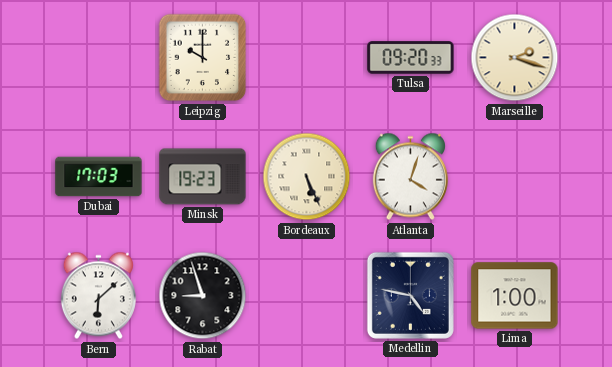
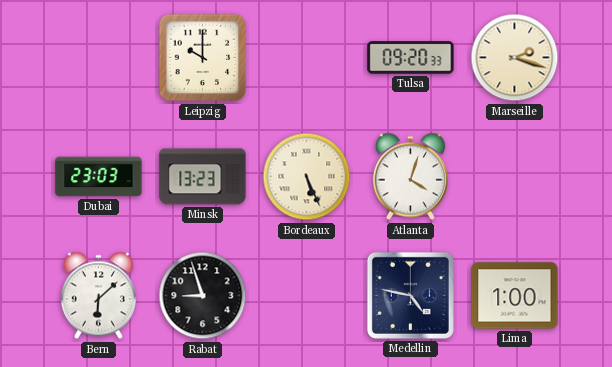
Dubai: 17:03 -> 23:03 (99, 177)
Minsk: 19:23 -> 13:23 (203, 177)
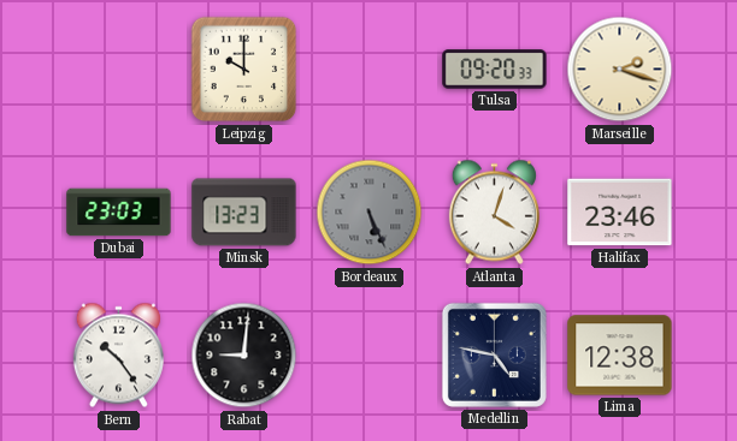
Bordeaux dial: cream -> grey (370, 213)
Halifax: none -> 23:46 (620, 213)
Bern: 6:08 -> 10:24 (118, 356)
Rabat: 8:57 -> 9:01 (244, 356)
Lima: 1:00 -> 12:38 (620, 356)
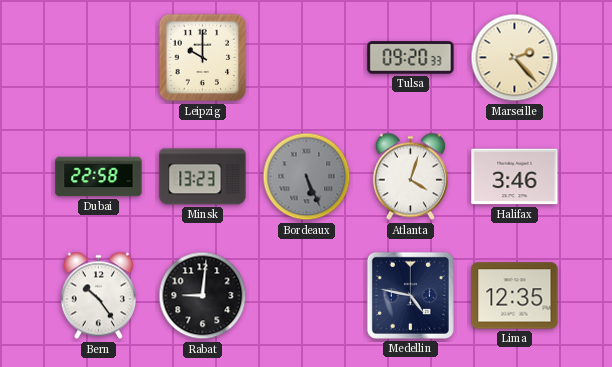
Marseille: 2:18 -> 2:23 (515, 58)
Dubai: 23:03 -> 22:58 (99, 177)
Halifax: 23:46 -> 3:46 (515, 177)
Lima: 12:38 -> 12:35 (515, 296)
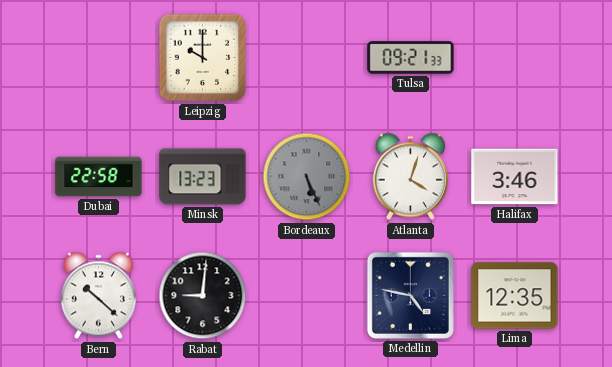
Tulsa: 09:20 -> 09:21 (411, 58)
Marseille: 2:23 -> none (515, 58)
Bern: 10:24 -> 10:22 (98, 296)
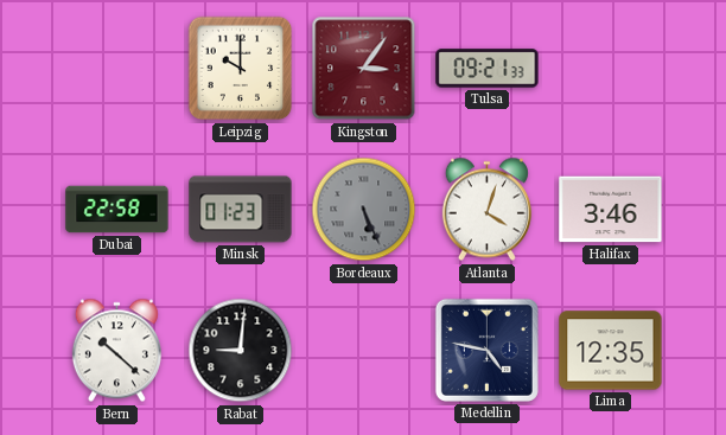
Kingston: none -> 3:06 (364, 69)
Minsk: 13:23 -> 01:23 (241, 210)
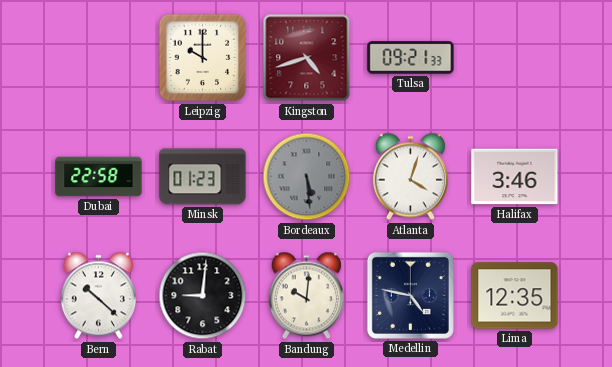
Kingston: 3:06 -> 4:42 (307, 58)
Bordeaux: 5:26 -> 5:29 (307, 177)
Bandung: none -> 10:01 (306, 296)
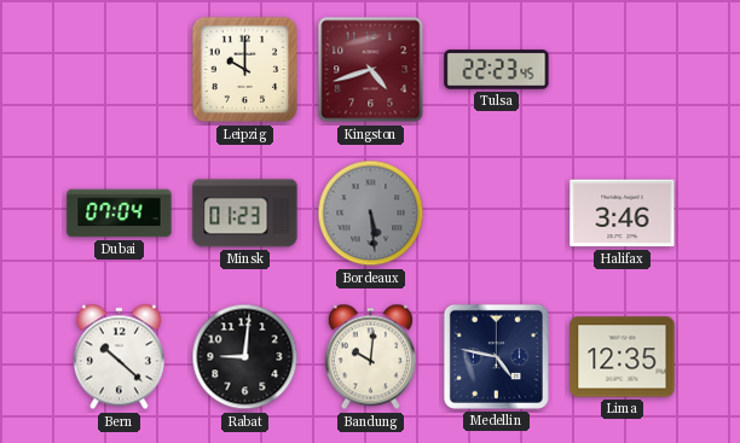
Tulsa: 09:21 -> 22:23 (497, 70)
Dubai: 22:58 -> 07:04 (120, 214)
Atlanta: 4:03 -> none (410, 177)
